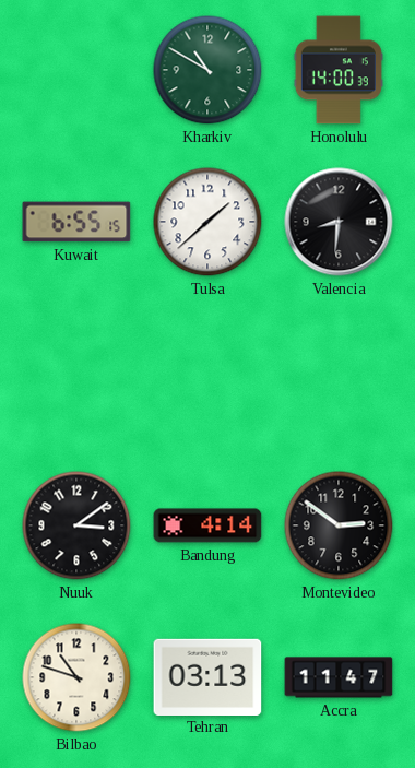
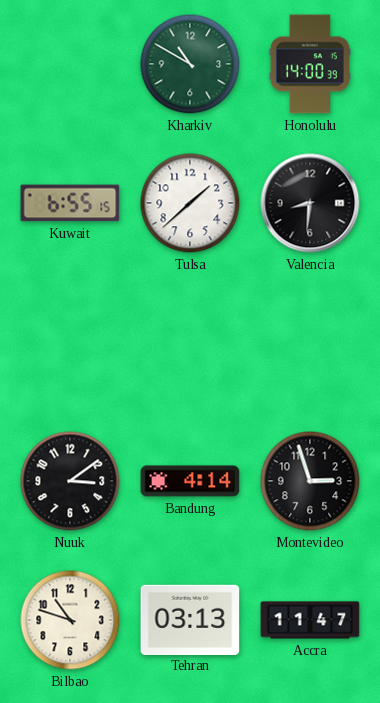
Montevideo: 2:51 -> 2:57 (310, 481)
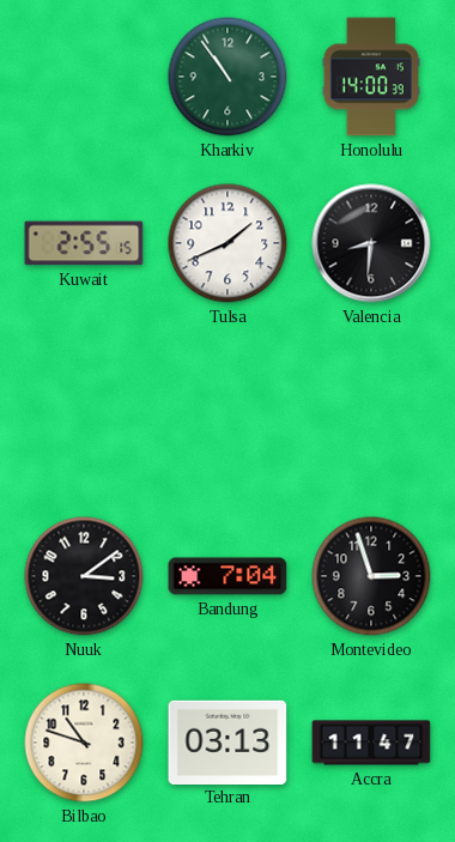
Kharkiv: 10:50 -> 10:54 (227, 77)
Kuwait: 6:55 -> 2:55 (84, 243)
Tulsa: 1:38 -> 1:41 (227, 243)
Bandung: 4:14 -> 7:04 (227, 576)
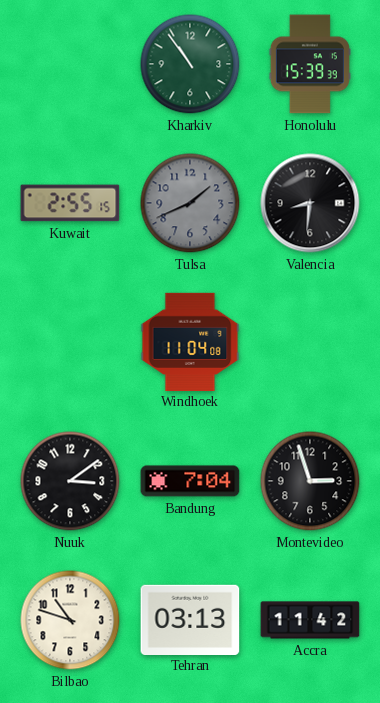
Honolulu: 14:00 -> 15:39 (310, 64)
Tulsa dial: white -> grey (190, 203)
Windhoek: none -> 11:04 (190, 341)
Accra: 11:47 -> 11:42 (310, 620)
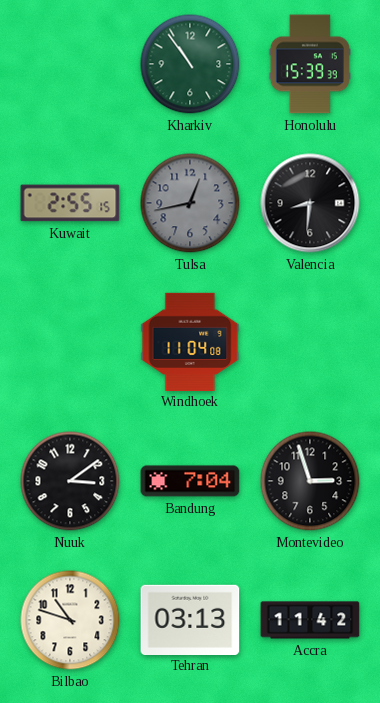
Tulsa: 1:41 -> 12:43 (190, 203)
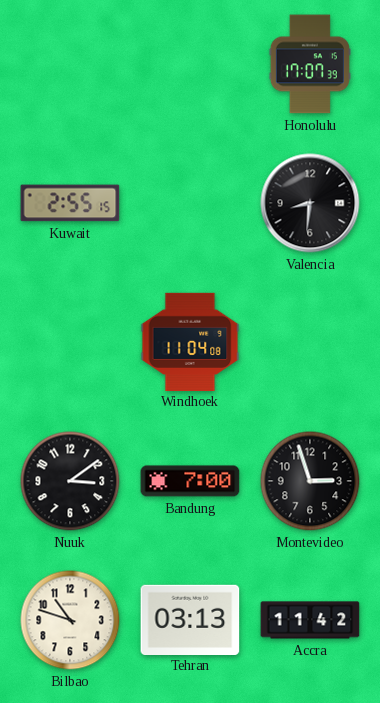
Kharkiv: 10:54 -> none (190, 64)
Honolulu: 15:39 -> 17:07 (310, 64)
Tulsa: 12:43 -> none (190, 203)
Bandung: 7:04 -> 7:00 (190, 481)
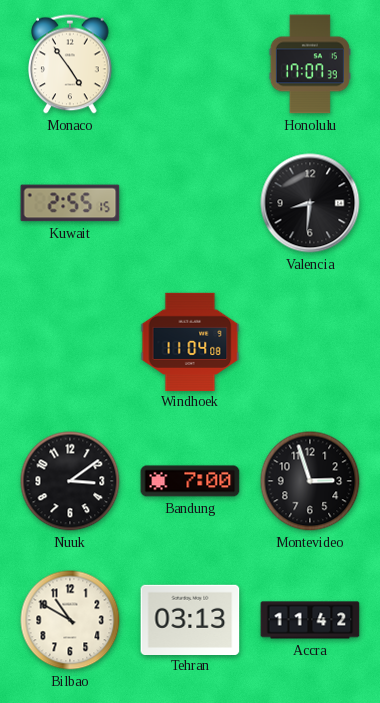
Monaco: none -> 4:54 (71, 64)
Bilbao: 10:48 -> 10:50 (70, 620)
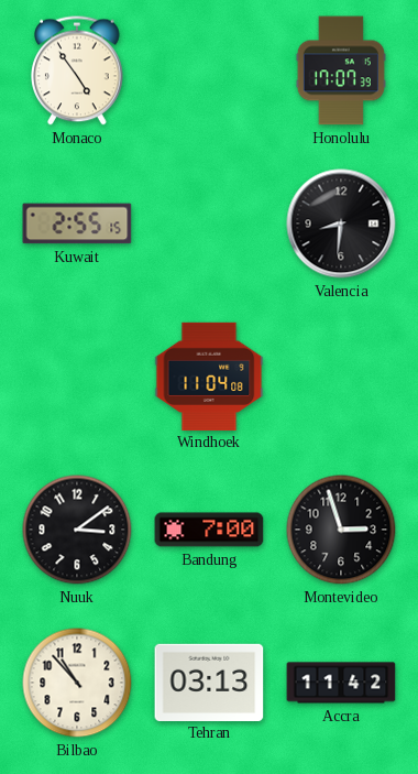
Bilbao: 10:50 -> 10:53 (77, 683)
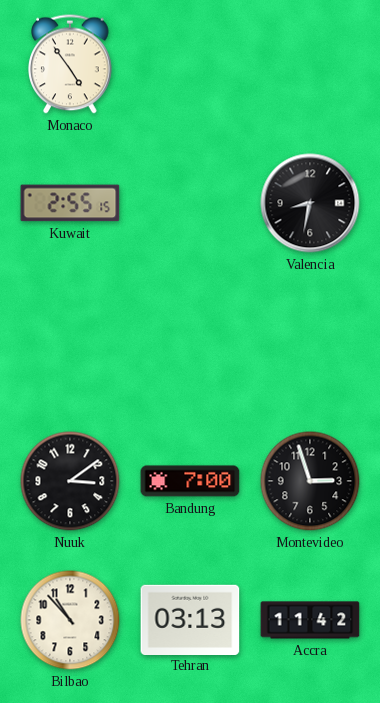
Honolulu: 17:07 -> none (341, 70)
Valencia: 8:31 -> 8:32 (310, 203)
Windhoek: 11:04 -> none (209, 375)
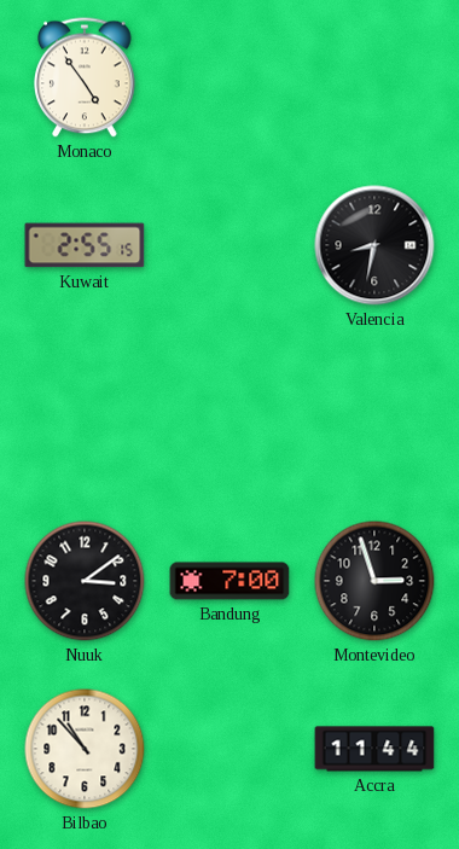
Tehran: 03:13 -> none (190, 619)
Accra: 11:42 -> 11:44 (374, 749)
